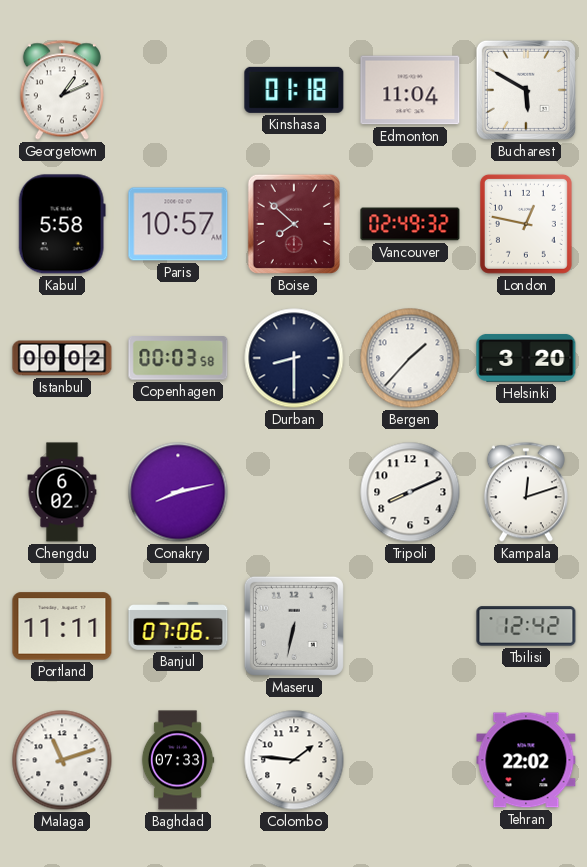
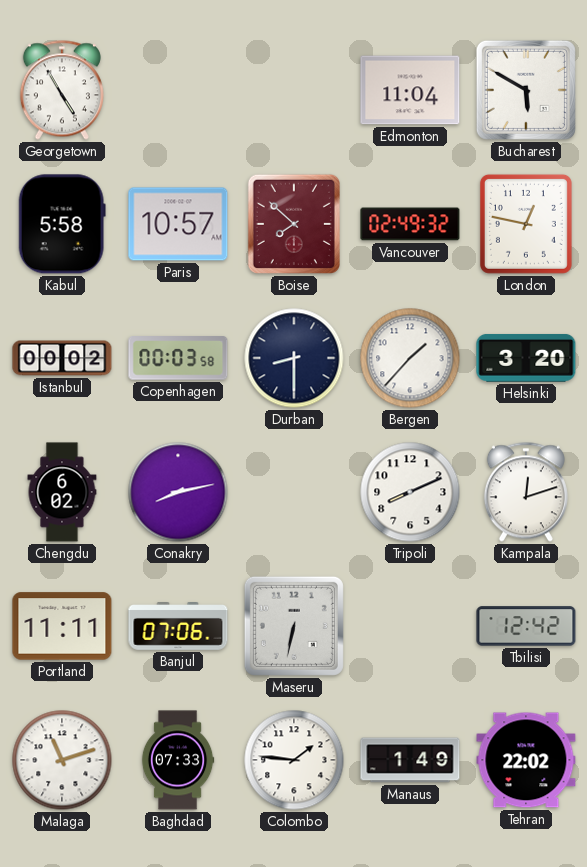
Georgetown: 1:11 -> 4:55 (62, 90)
Kinshasa: 01:18 -> none (294, 90)
Manaus: none -> 1:49 (410, 760)
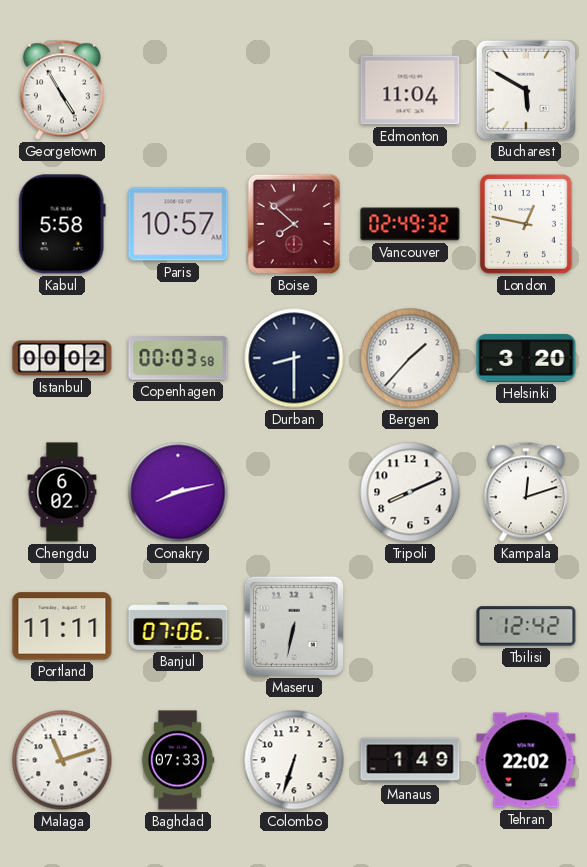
Colombo: 1:46 -> 6:33 (294, 760)
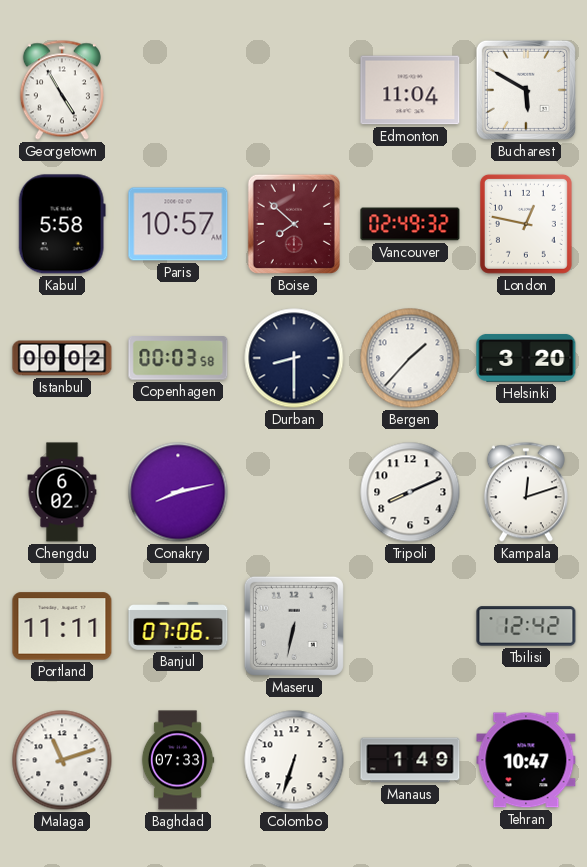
Tehran: 22:02 -> 10:47 (526, 760)
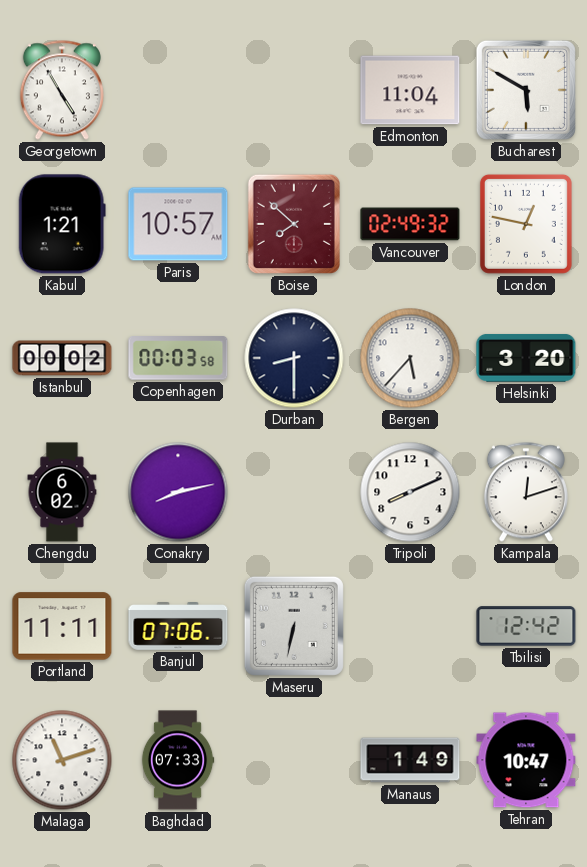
Kabul: 5:58 -> 1:21 (62, 224)
Bergen: 1:37 -> 5:37 (410, 358)
Colombo: 6:33 -> none (294, 760)
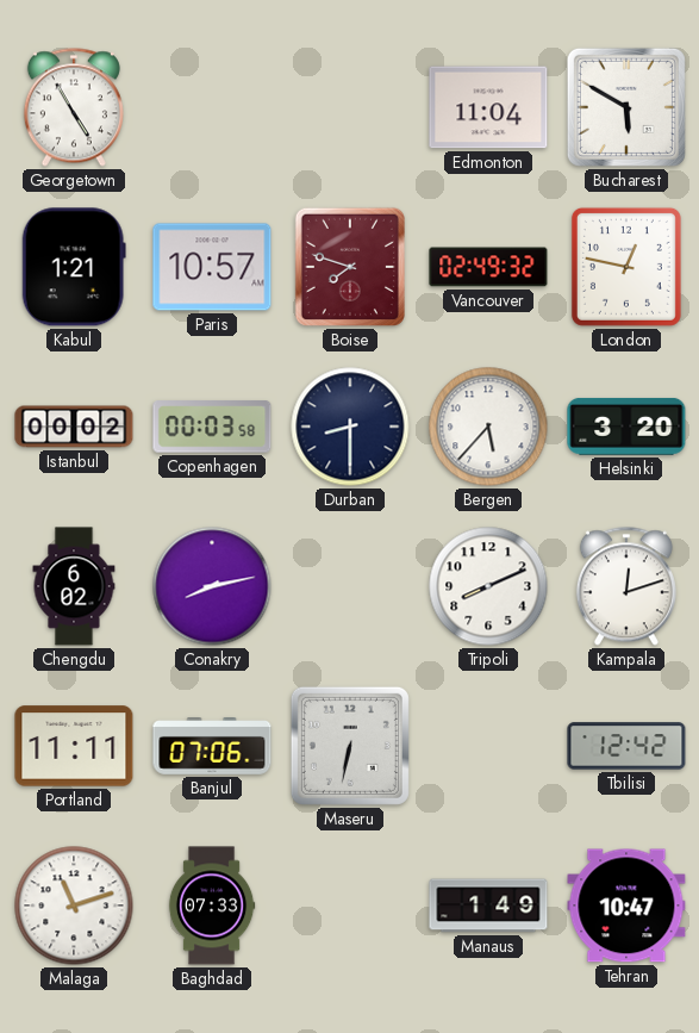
Boise: 7:52 -> 7:48 (350, 267)
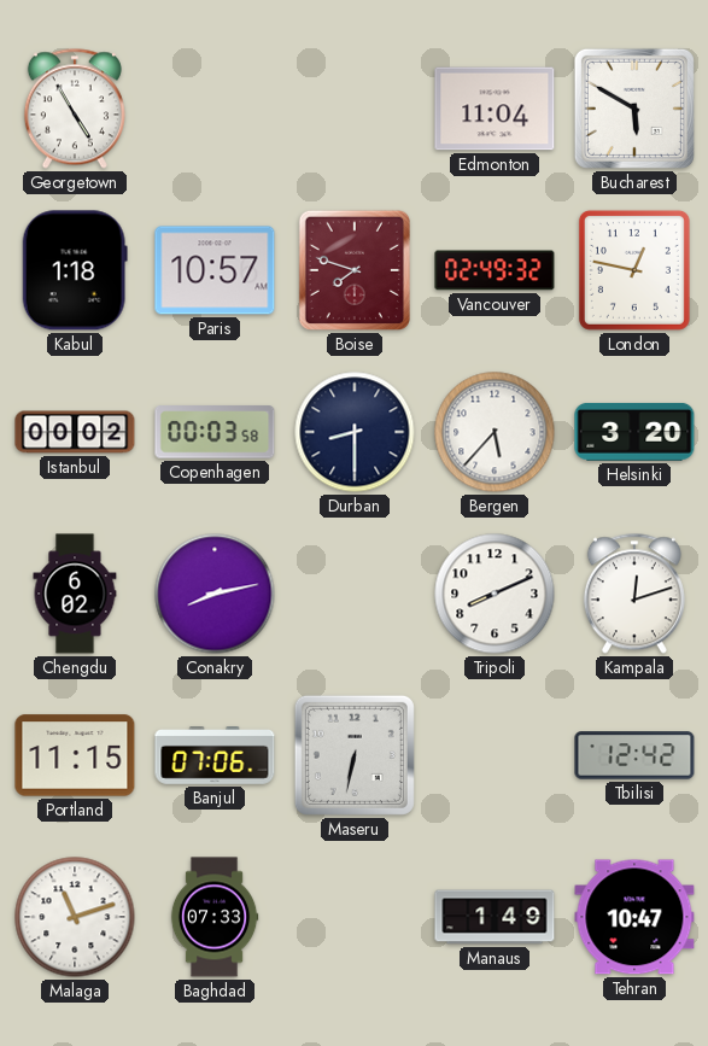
Kabul: 1:21 -> 1:18 (75, 270)
Portland: 11:11 -> 11:15 (75, 755)
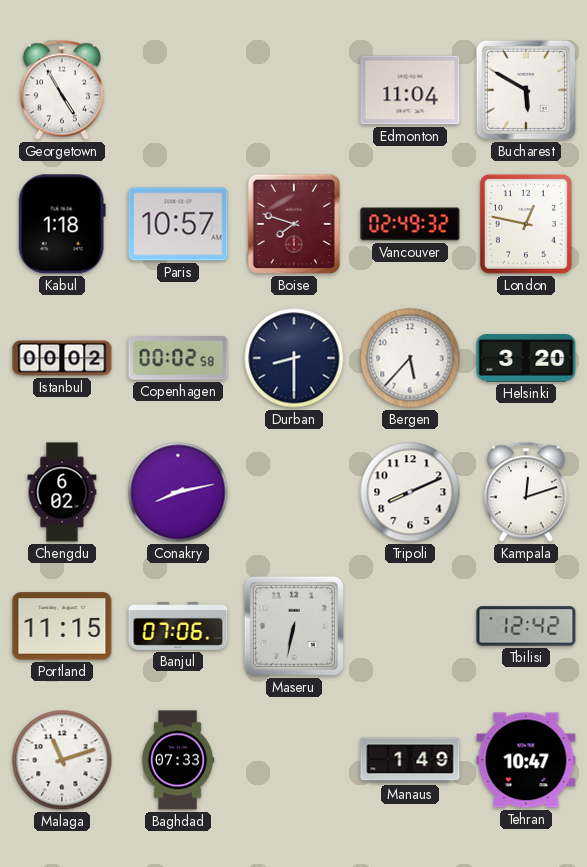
Copenhagen: 00:03 -> 00:02 (178, 358)
